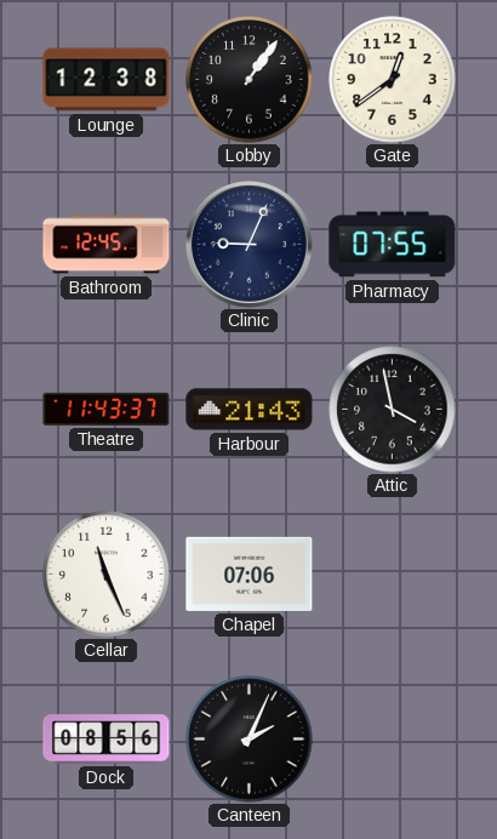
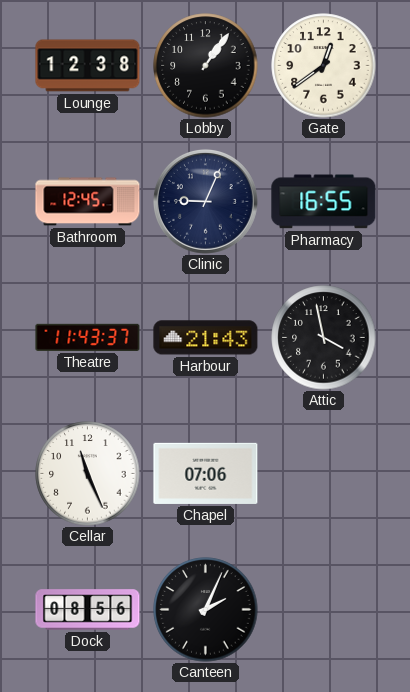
Pharmacy: 07:55 -> 16:55 (324, 202)
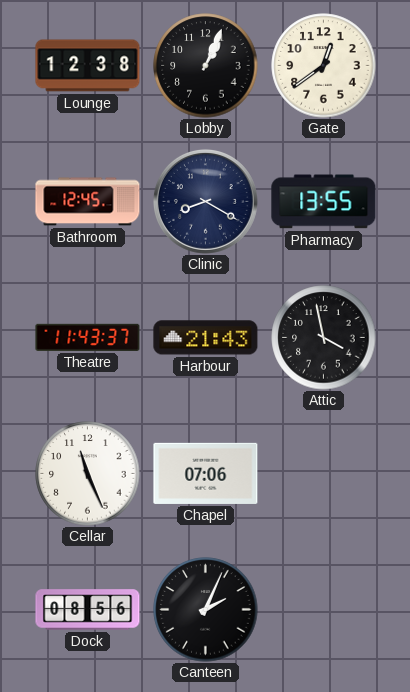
Lobby: 1:06 -> 1:04 (206, 66)
Clinic: 9:04 -> 8:20 (205, 201)
Pharmacy: 16:55 -> 13:55 (324, 202)
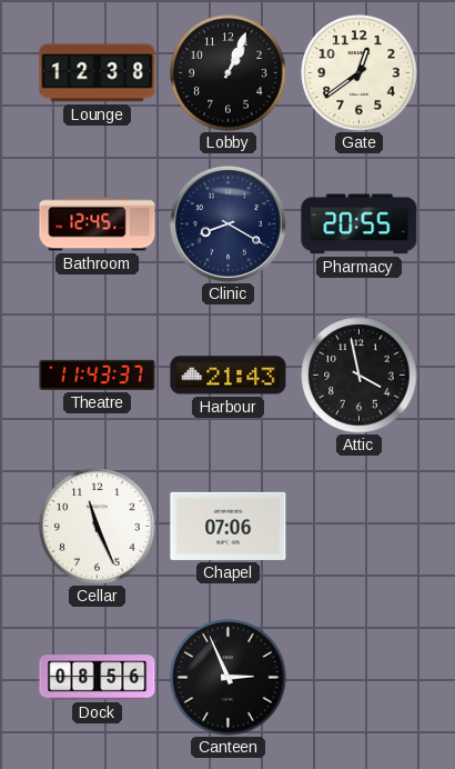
Pharmacy: 13:55 -> 20:55 (360, 224)
Canteen: 2:04 -> 2:56 (229, 678)
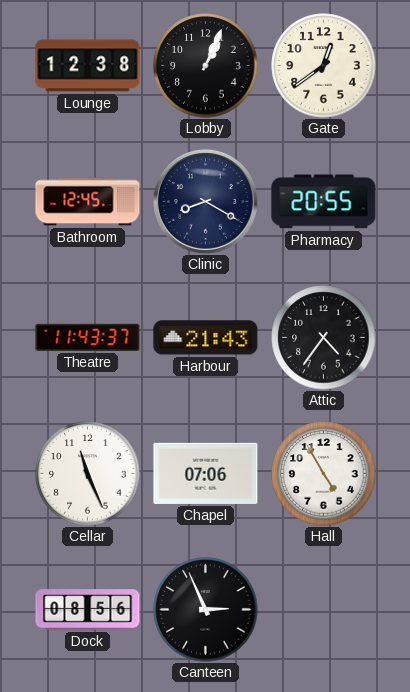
Attic: 3:58 -> 4:36 (324, 338)
Hall: none -> 4:55 (324, 474)
